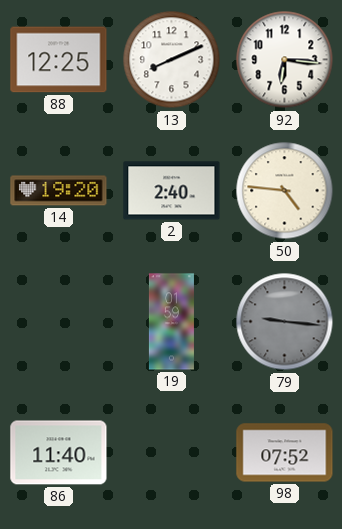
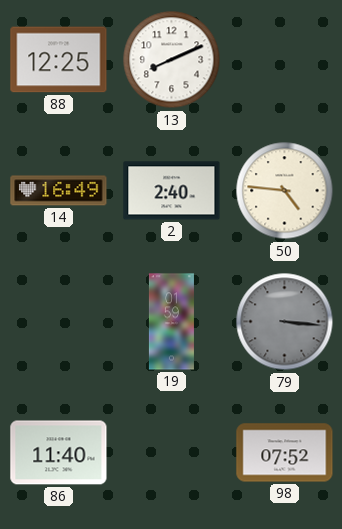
92: 6:16 -> none (285, 60)
14: 19:20 -> 16:49 (59, 191)
79: 9:16 -> 3:16 (285, 322)
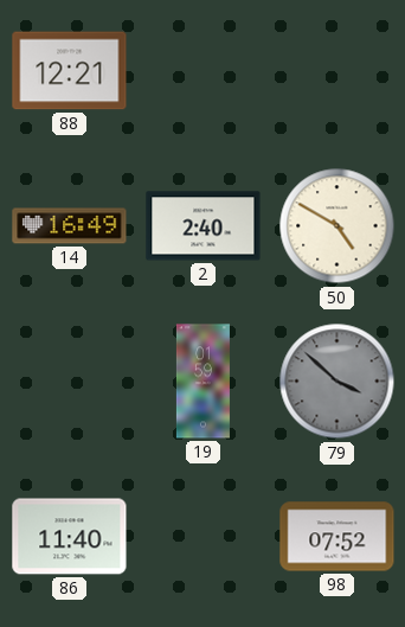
88: 12:25 -> 12:21 (70, 71)
13: 8:11 -> none (172, 60)
50: 4:46 -> 4:50 (337, 226)
79: 3:16 -> 3:52 (337, 382)
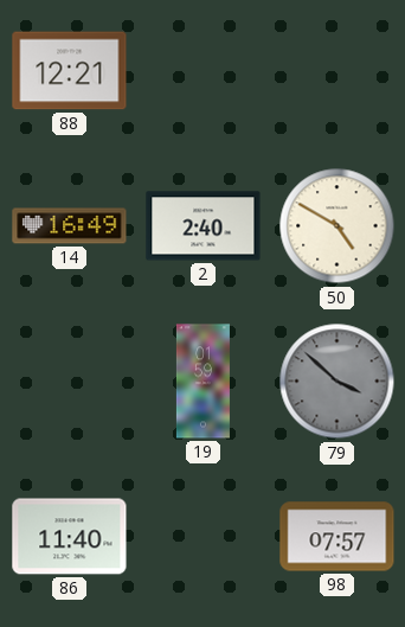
98: 07:52 -> 07:57 (337, 537)
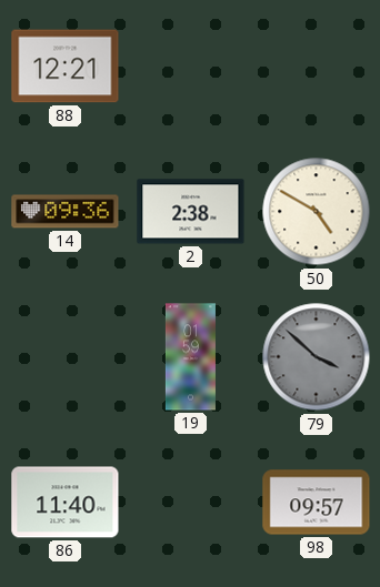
14: 16:49 -> 09:36 (66, 212)
2: 2:40 -> 2:38 (191, 212)
98: 07:57 -> 09:57 (317, 503)
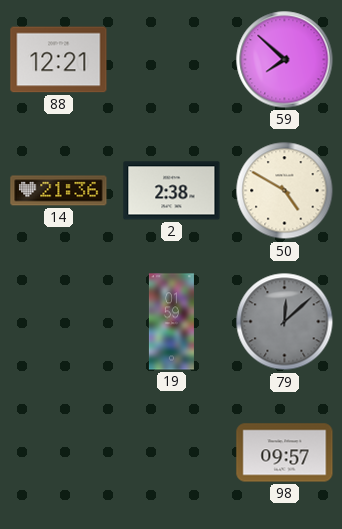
59: none -> 7:52 (285, 60)
14: 09:36 -> 21:36 (59, 191)
79: 3:52 -> 12:08 (285, 322)
86: 11:40 -> none (66, 503)
